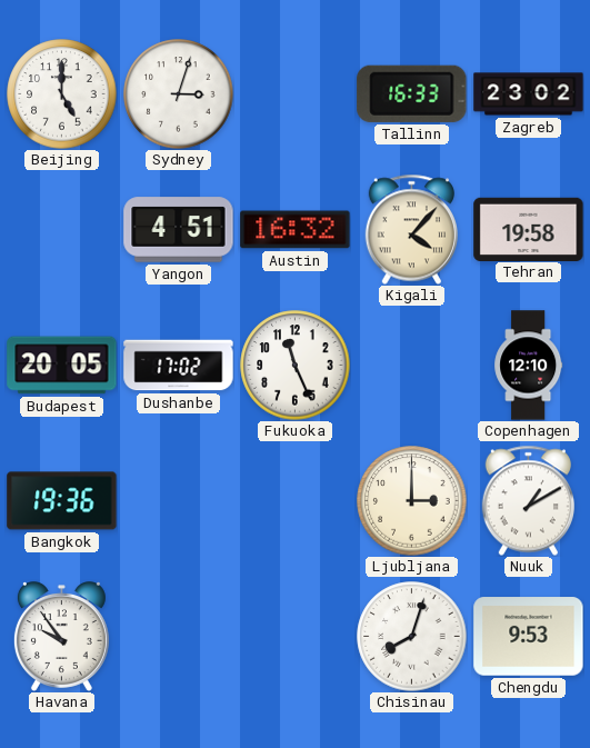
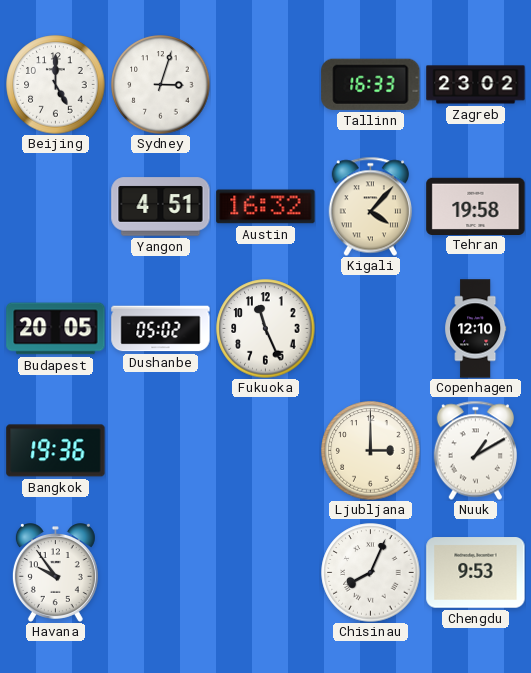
Dushanbe: 17:02 -> 05:02 (161, 329)
Chisinau: 8:03 -> 8:04 (371, 573)
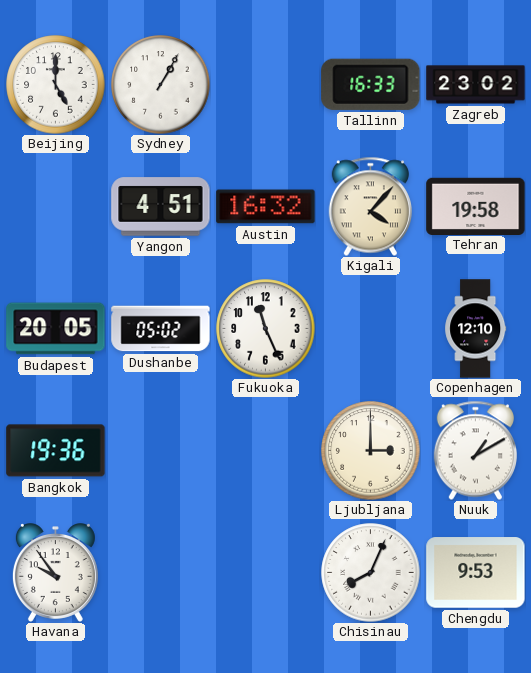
Sydney: 3:03 -> 1:05 (161, 85)
